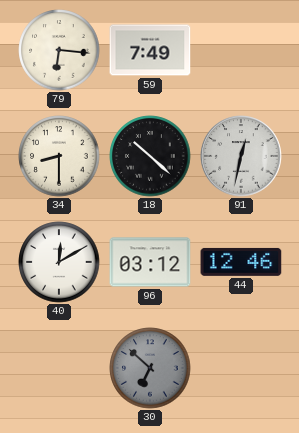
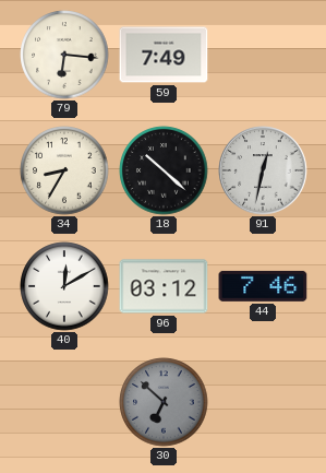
34: 8:30 -> 8:35 (64, 170)
44: 12:46 -> 7:46 (263, 286)
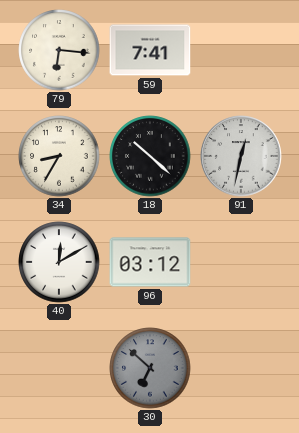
59: 7:49 -> 7:41 (150, 50)
44: 7:46 -> none (263, 286)
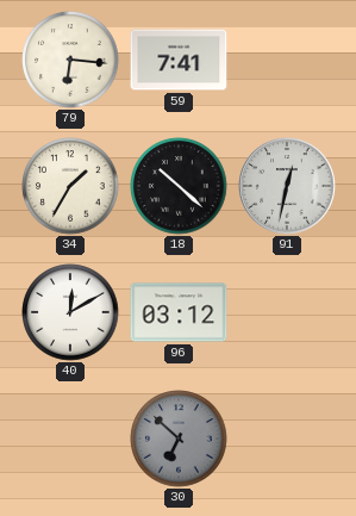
34: 8:35 -> 1:35 (70, 186)
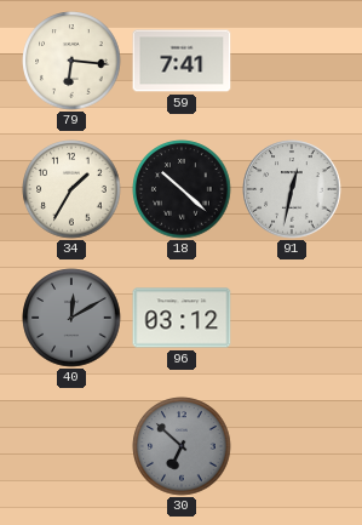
40 dial: white -> grey (71, 318)
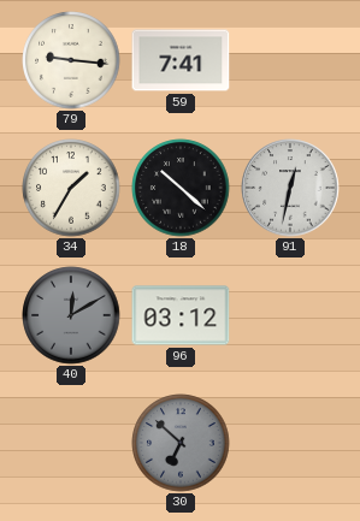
79: 6:16 -> 9:16 (71, 60)
